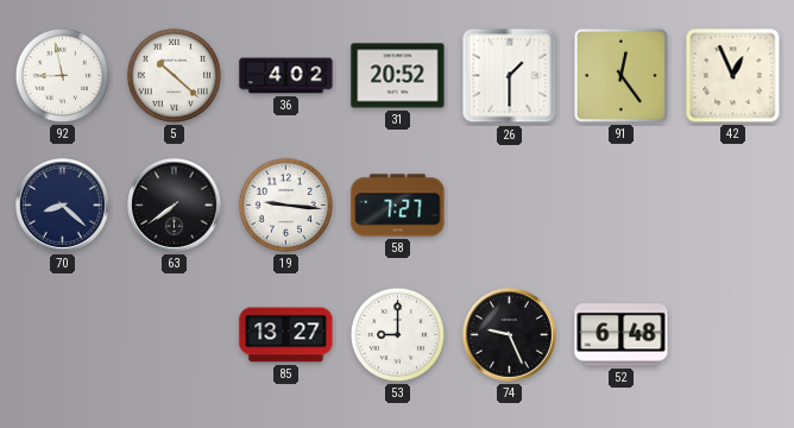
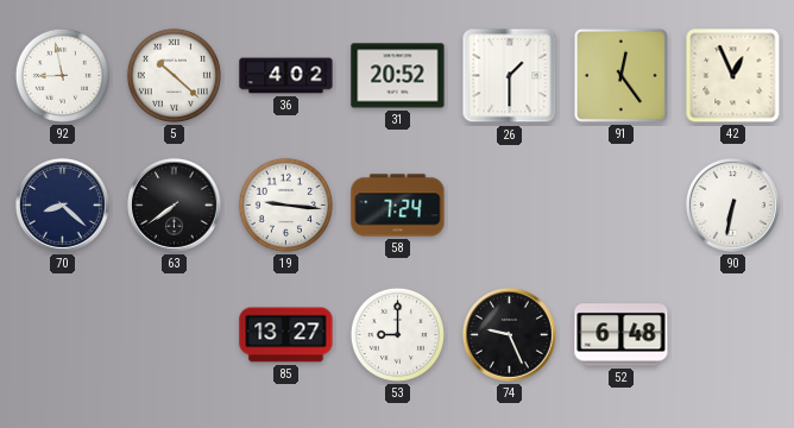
58: 7:27 -> 7:24 (398, 206)
90: none -> 6:32 (732, 204)
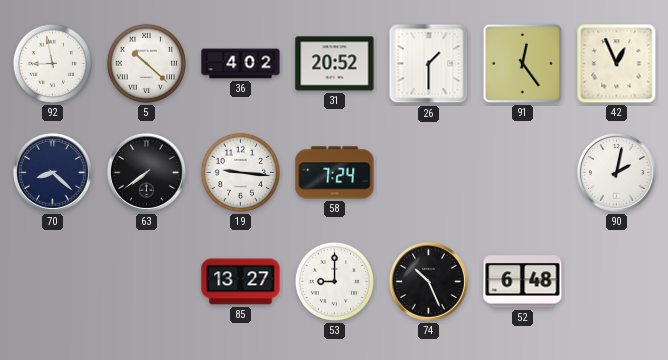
90: 6:32 -> 2:02 (616, 172)
74: 9:26 -> 10:26 (428, 281)
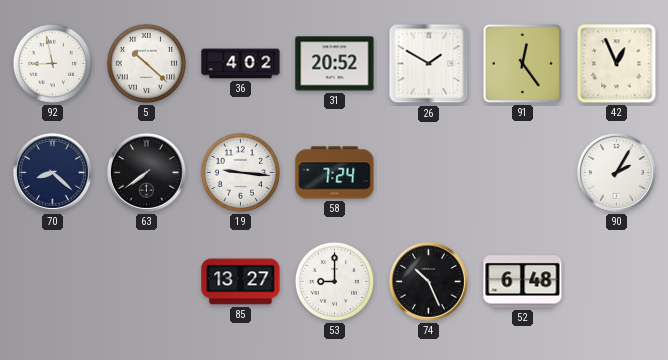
26: 1:30 -> 1:50 (429, 64)
90: 2:02 -> 2:05 (616, 172)
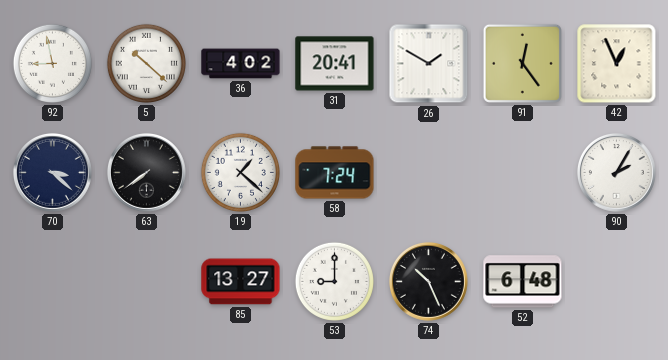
31: 20:52 -> 20:41 (335, 64)
70: 8:22 -> 3:22 (52, 172)
19: 9:16 -> 1:22 (240, 172)
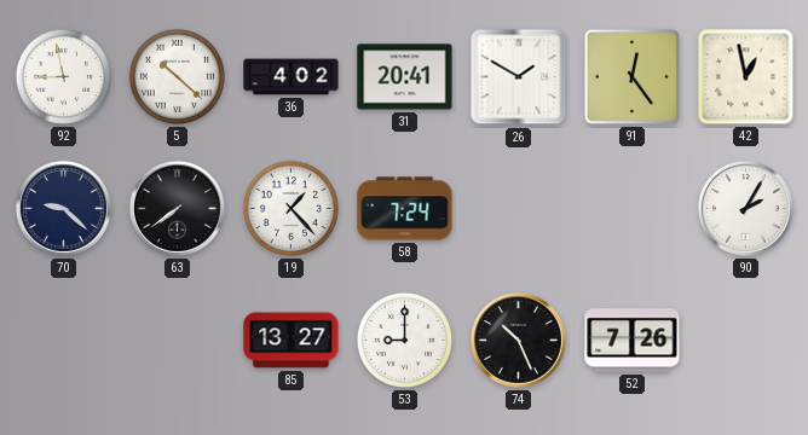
42: 12:56 -> 12:58 (746, 77)
70: 3:22 -> 9:22 (63, 208)
19: 1:22 -> 1:23 (290, 208)
52: 6:48 -> 7:26 (633, 341)
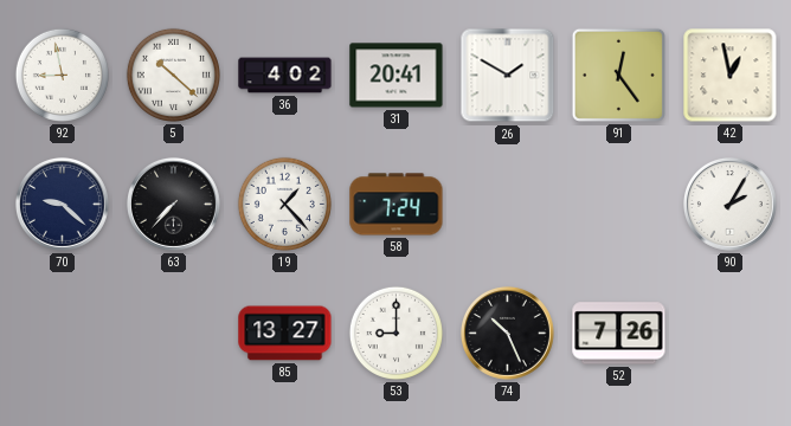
63: 7:39 -> 7:37 (173, 204)
